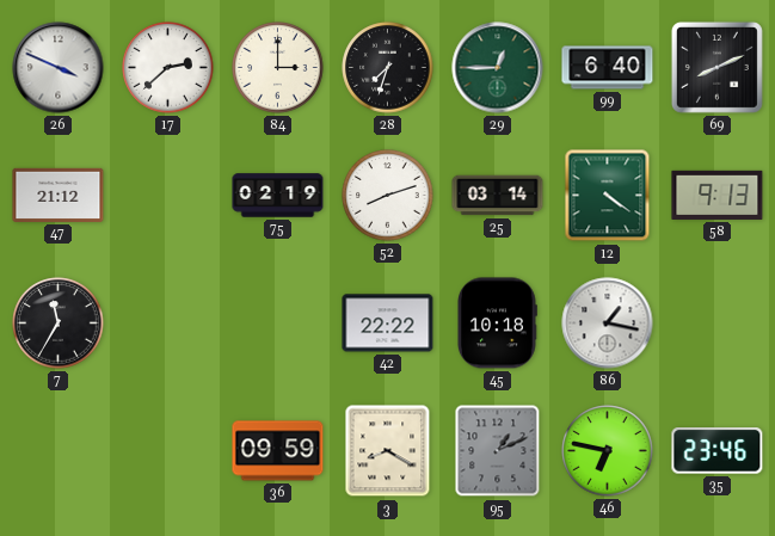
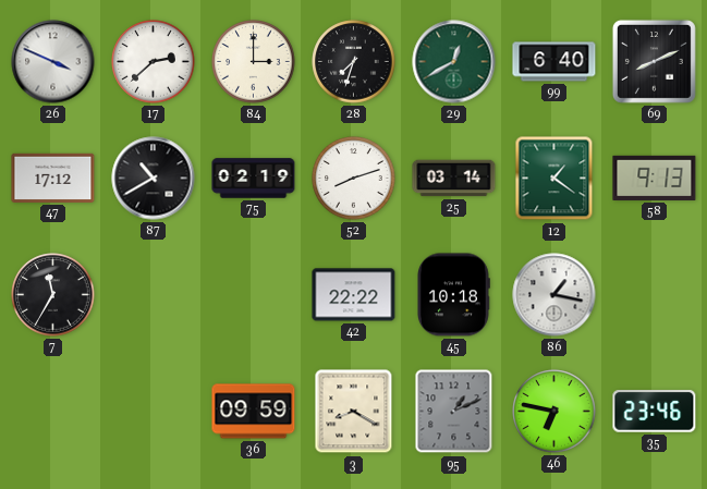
29: 12:45 -> 12:40 (454, 62)
47: 21:12 -> 17:12 (53, 178)
87: none -> 10:40 (154, 179)
12: 4:21 -> 1:21 (554, 179)
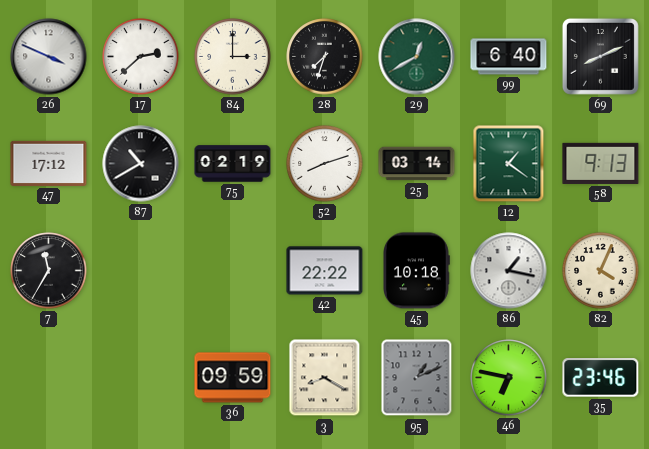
82: none -> 4:04 (601, 271)
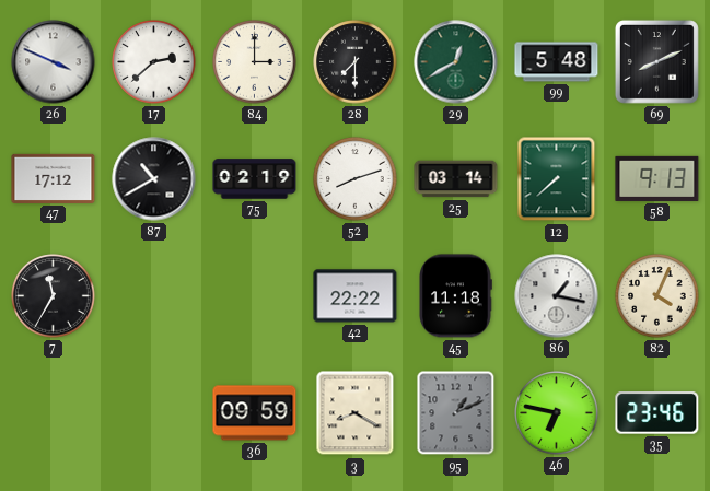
28: 7:33 -> 7:30 (356, 62)
99: 6:40 -> 5:48 (557, 62)
12: 1:21 -> 7:38 (557, 179)
45: 10:18 -> 11:18 (455, 296)
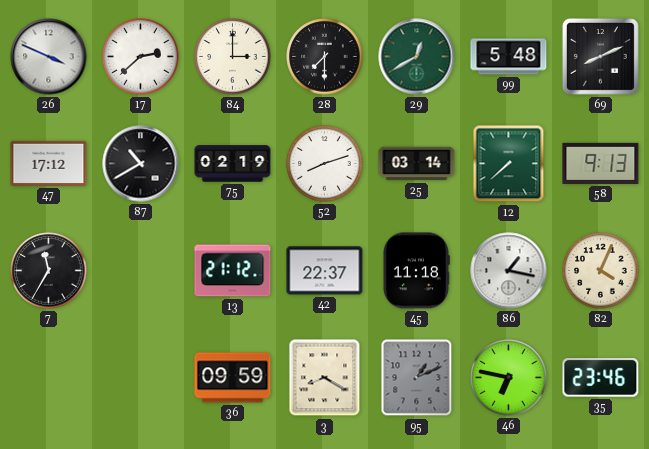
13: none -> 21:12 (233, 271)
42: 22:22 -> 22:37 (325, 271)
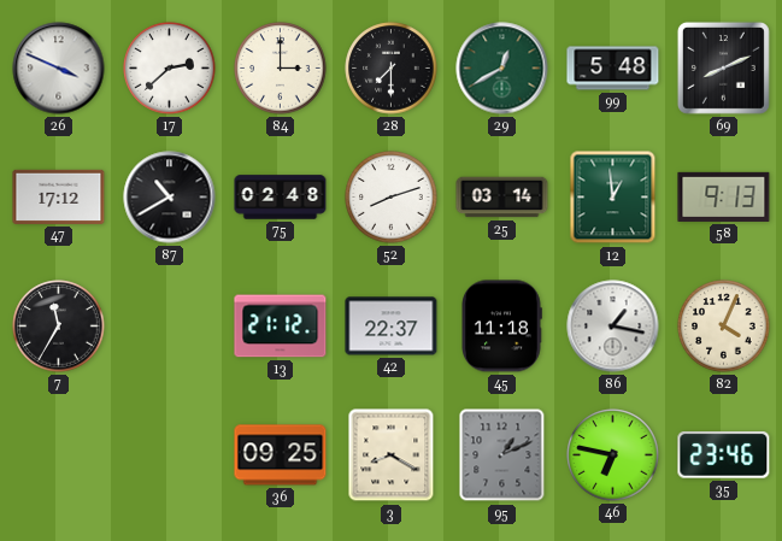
75: 02:19 -> 02:48 (281, 198)
12: 7:38 -> 12:59 (613, 198)
36: 09:59 -> 09:25 (281, 455)
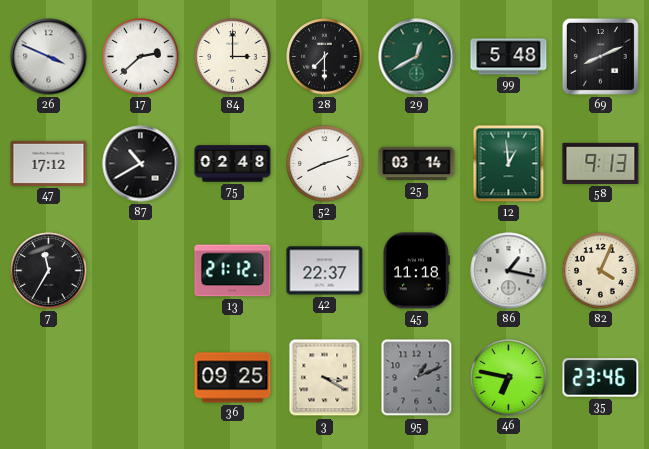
3: 8:20 -> 3:20 (325, 378)
